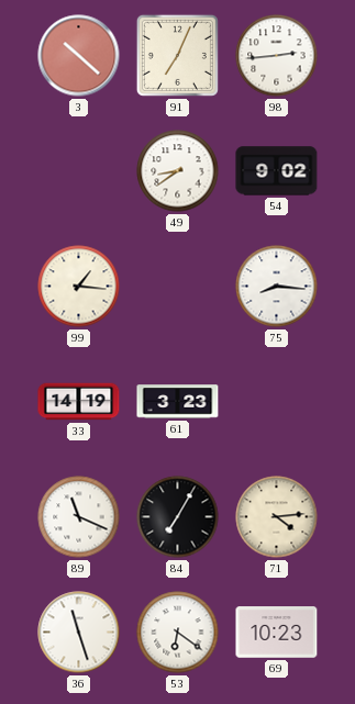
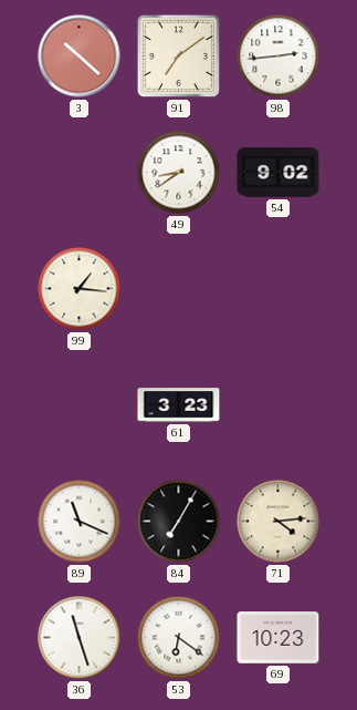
91: 7:04 -> 7:09 (178, 55)
75: 8:16 -> none (277, 287)
33: 14:19 -> none (79, 402)
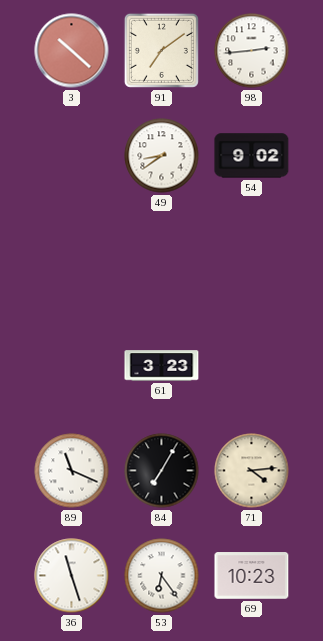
99: 1:16 -> none (80, 289)
53: 6:21 -> 6:24 (162, 576)
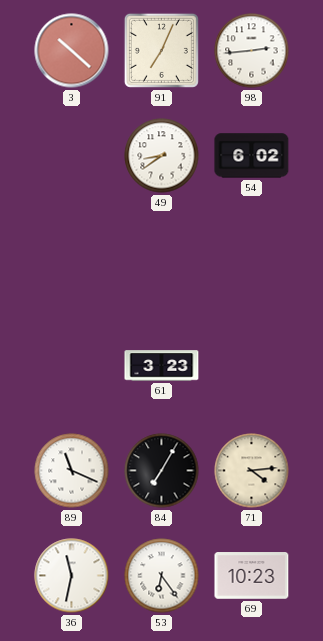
91: 7:09 -> 7:04 (161, 50)
54: 9:02 -> 6:02 (252, 156)
36: 11:27 -> 11:32 (72, 576)
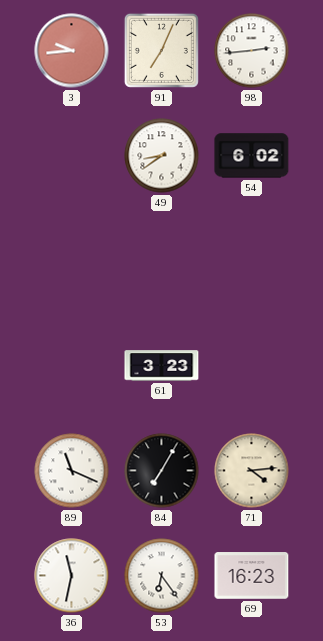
3: 10:22 -> 9:44 (72, 51)
69: 10:23 -> 16:23 (252, 576)
